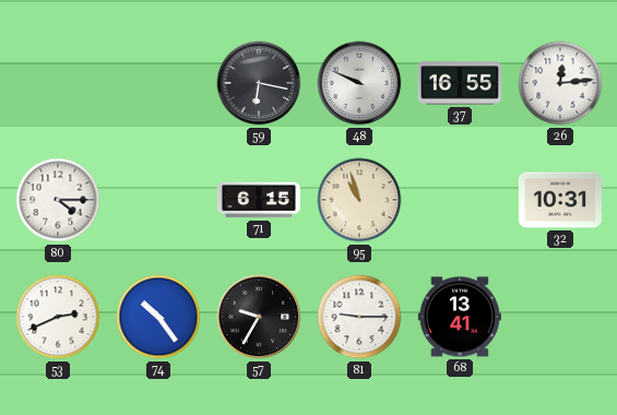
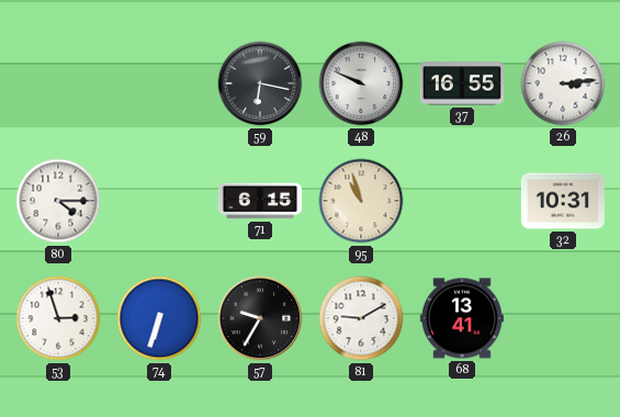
26: 12:14 -> 3:14 (563, 83)
53: 2:41 -> 2:57 (58, 318)
74: 10:24 -> 6:33 (159, 318)
81: 9:15 -> 9:10 (361, 318)
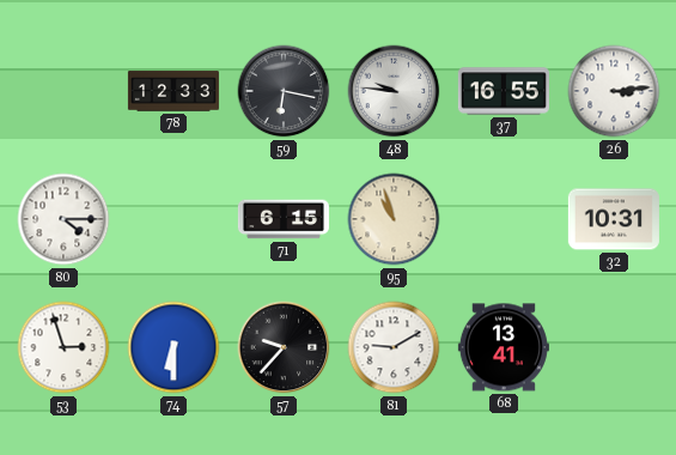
78: none -> 12:33 (173, 91)
48: 9:49 -> 9:46 (394, 91)
74: 6:33 -> 6:30 (173, 347)
57: 9:35 -> 9:37 (284, 347)
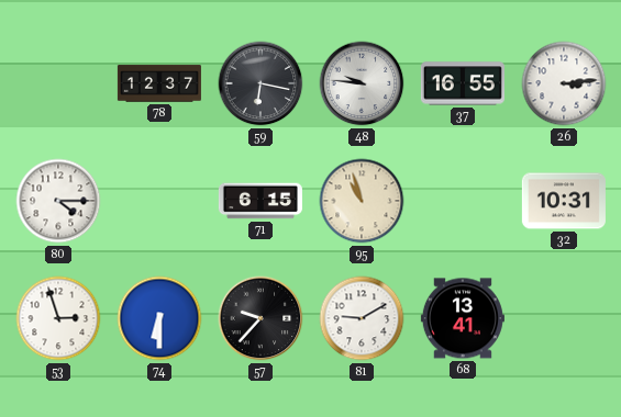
78: 12:33 -> 12:37 (159, 83)
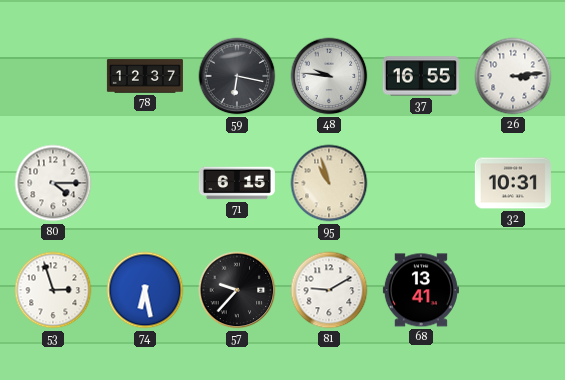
74: 6:30 -> 6:28 (145, 290)
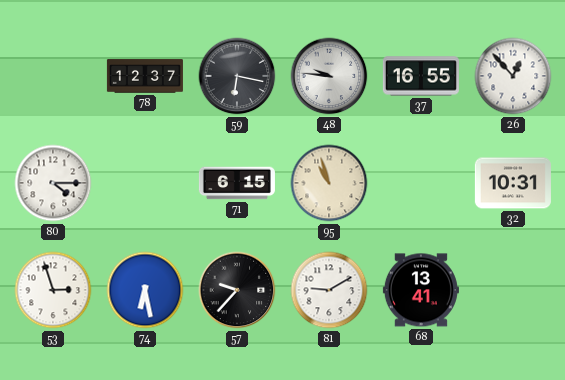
26: 3:14 -> 12:53 (513, 76)
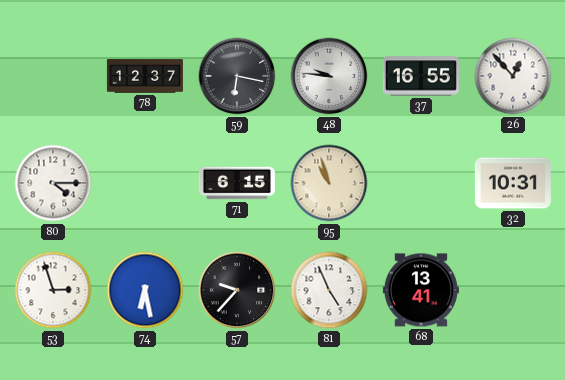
81: 9:10 -> 4:56 (329, 290)
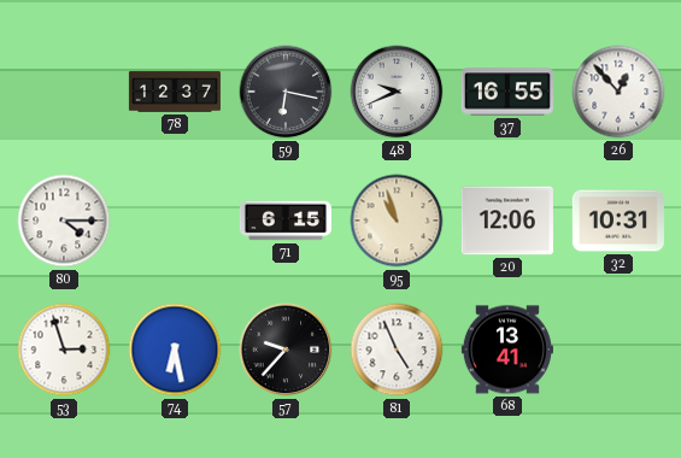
48: 9:46 -> 9:41 (397, 92)
20: none -> 12:06 (507, 221)
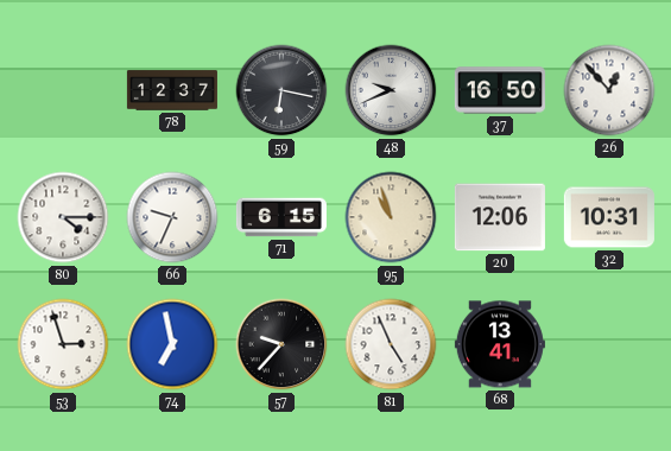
37: 16:55 -> 16:50 (500, 90)
66: none -> 9:34 (172, 217)
74: 6:28 -> 6:58 (172, 344)
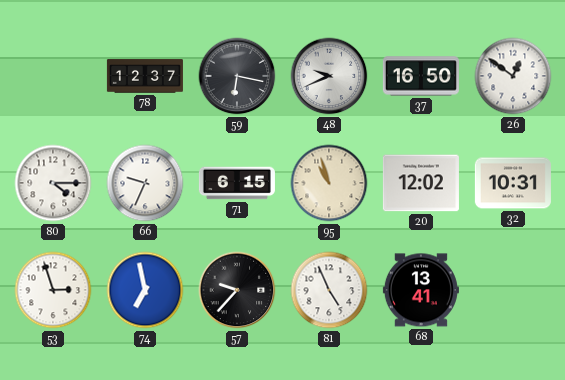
26: 12:53 -> 12:51 (513, 76)
20: 12:06 -> 12:02 (421, 183)
